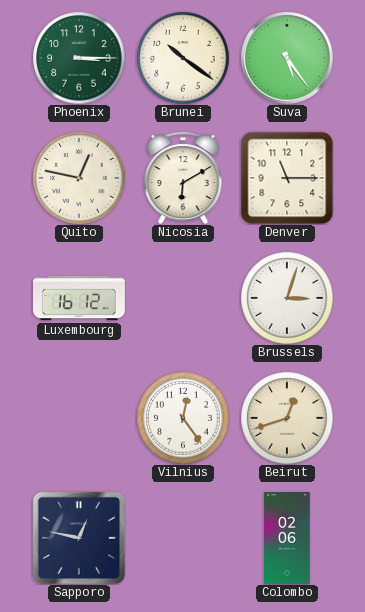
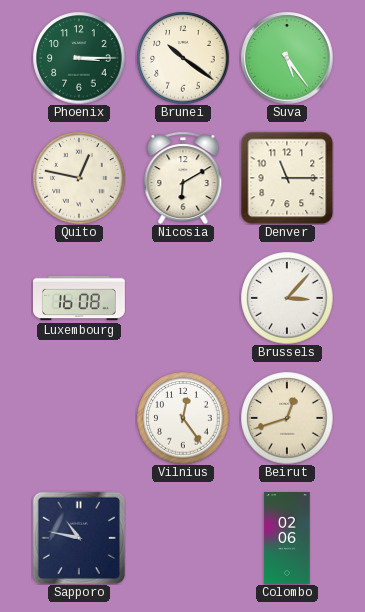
Luxembourg: 16:12 -> 16:08 (80, 298)
Brussels: 3:03 -> 3:07 (287, 298)
Sapporo: 12:47 -> 10:47 (79, 538)
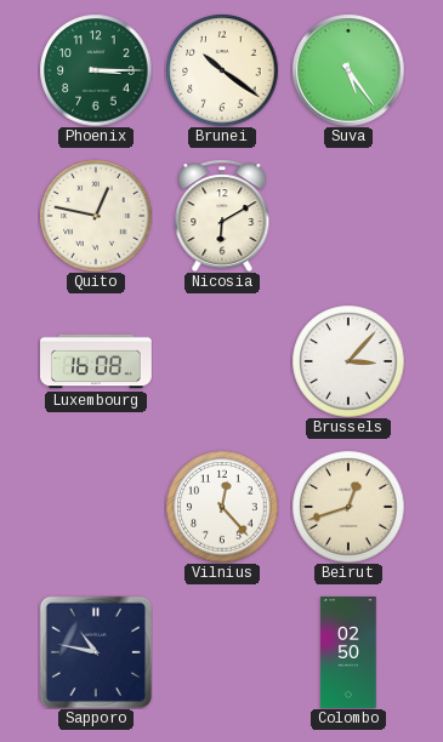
Denver: 11:15 -> none (287, 178)
Vilnius: 12:24 -> 12:23 (222, 507)
Colombo: 02:06 -> 02:50 (348, 653)
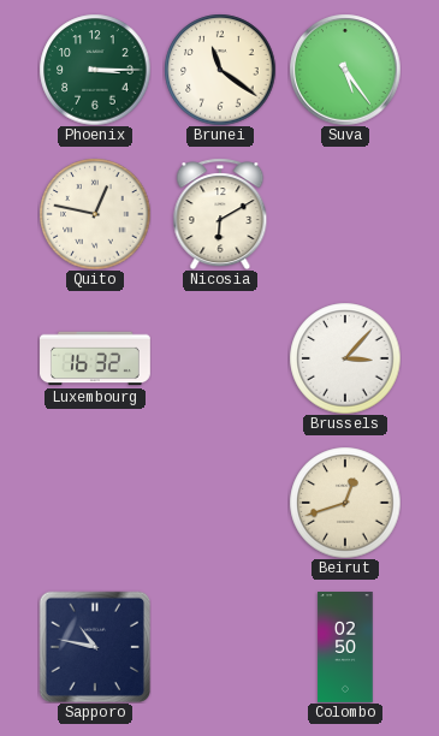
Brunei: 10:21 -> 11:21 (220, 70)
Luxembourg: 16:08 -> 16:32 (96, 358)
Vilnius: 12:23 -> none (222, 507)
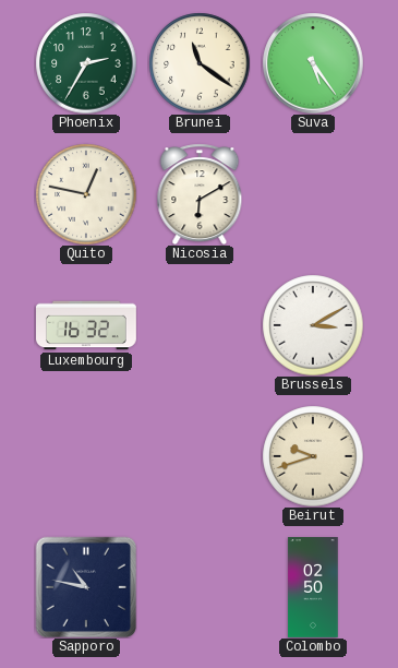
Phoenix: 3:15 -> 2:35 (86, 63)
Brussels: 3:07 -> 3:10 (313, 325)
Beirut: 12:42 -> 9:42 (313, 456)
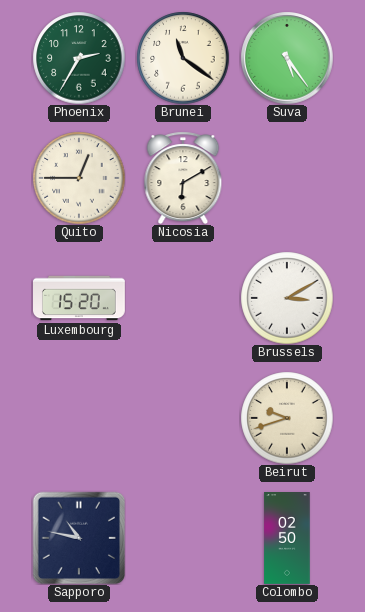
Quito: 12:47 -> 12:45 (79, 178)
Luxembourg: 16:32 -> 15:20 (80, 298)
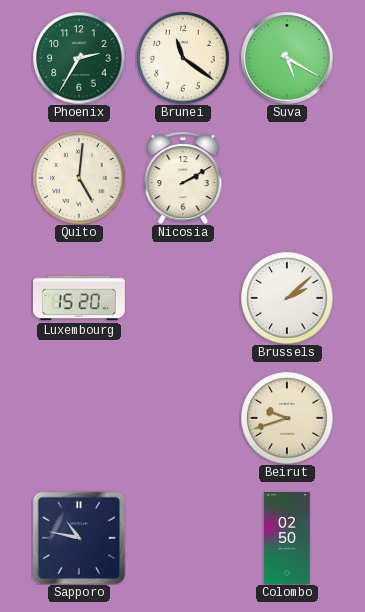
Suva: 5:24 -> 5:20 (287, 58)
Quito: 12:45 -> 5:01 (79, 178)
Nicosia: 6:10 -> 2:10 (183, 178)
Brussels: 3:10 -> 2:08 (287, 298)
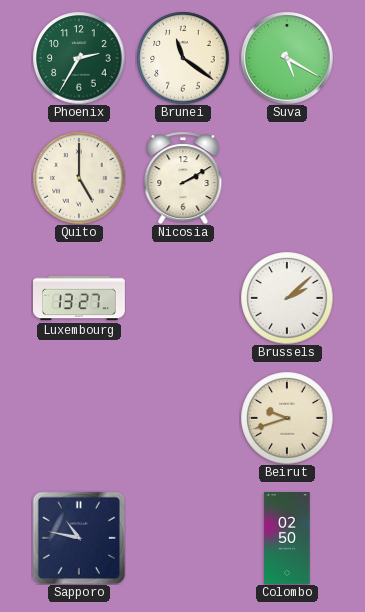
Quito: 5:01 -> 5:00 (79, 178)
Luxembourg: 15:20 -> 13:27 (80, 298)
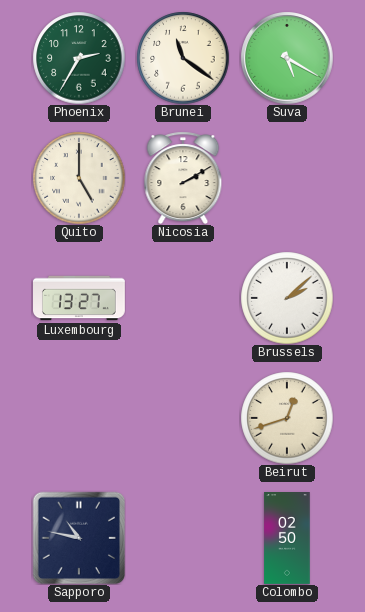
Beirut: 9:42 -> 12:42 (287, 418)
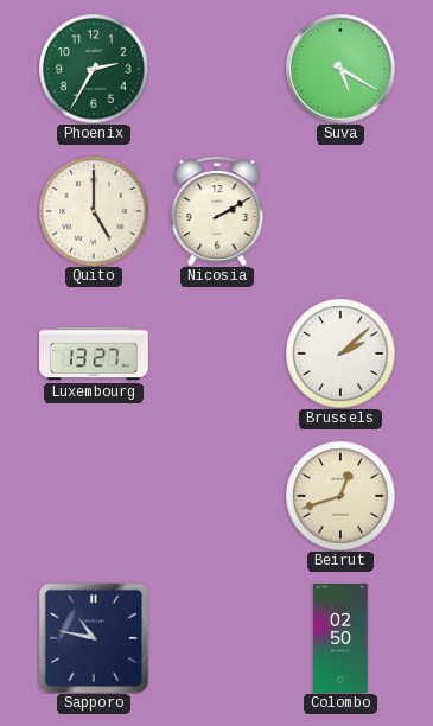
Brunei: 11:21 -> none (183, 58)
